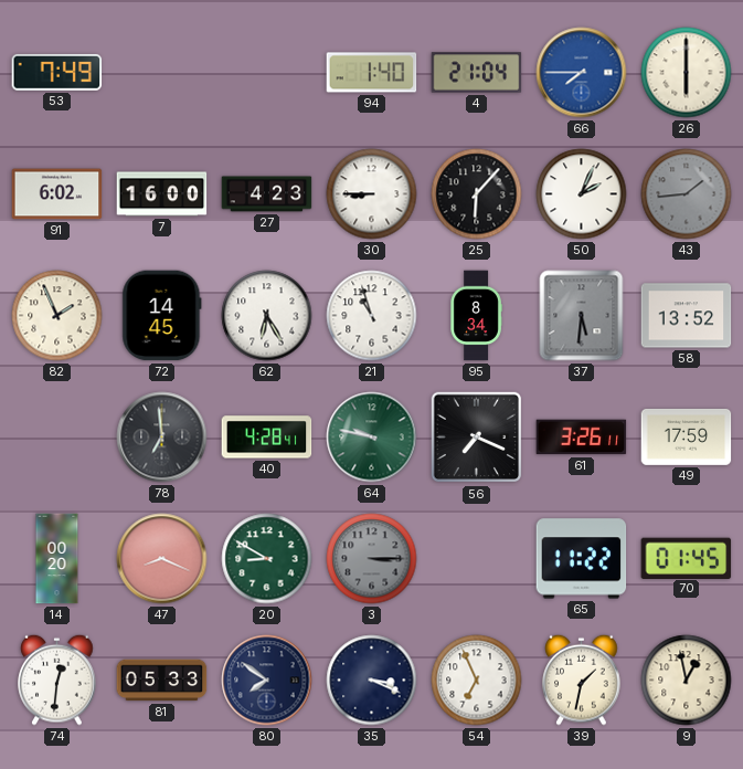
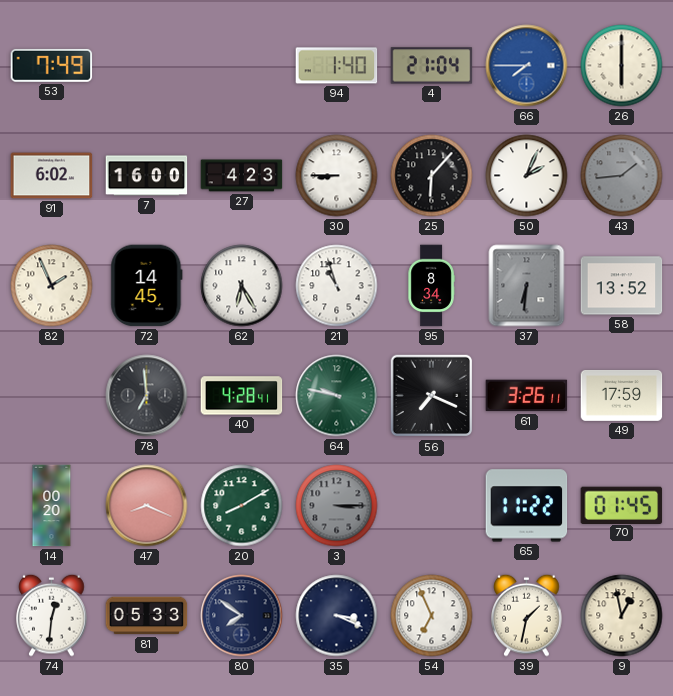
37: 5:31 -> 6:31 (527, 286)
20: 8:50 -> 8:10 (242, 506)
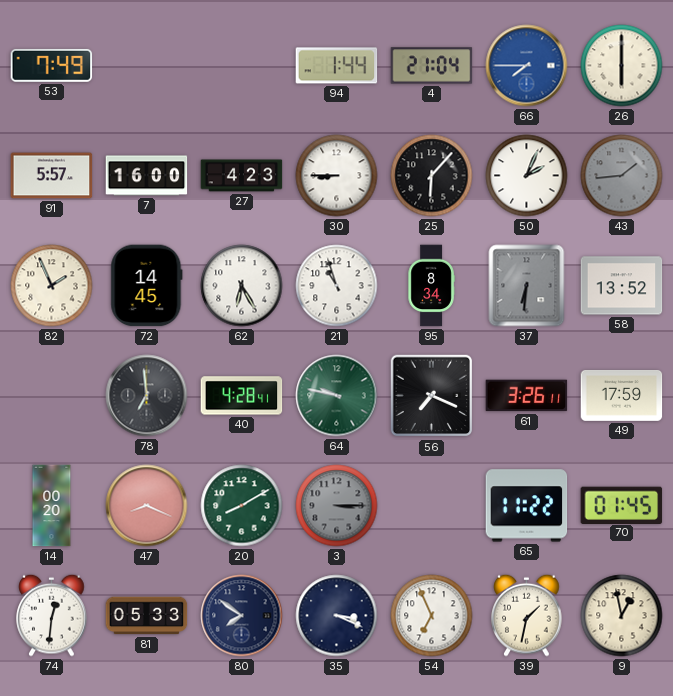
94: 1:40 -> 1:44 (337, 66)
91: 6:02 -> 5:57 (52, 176)
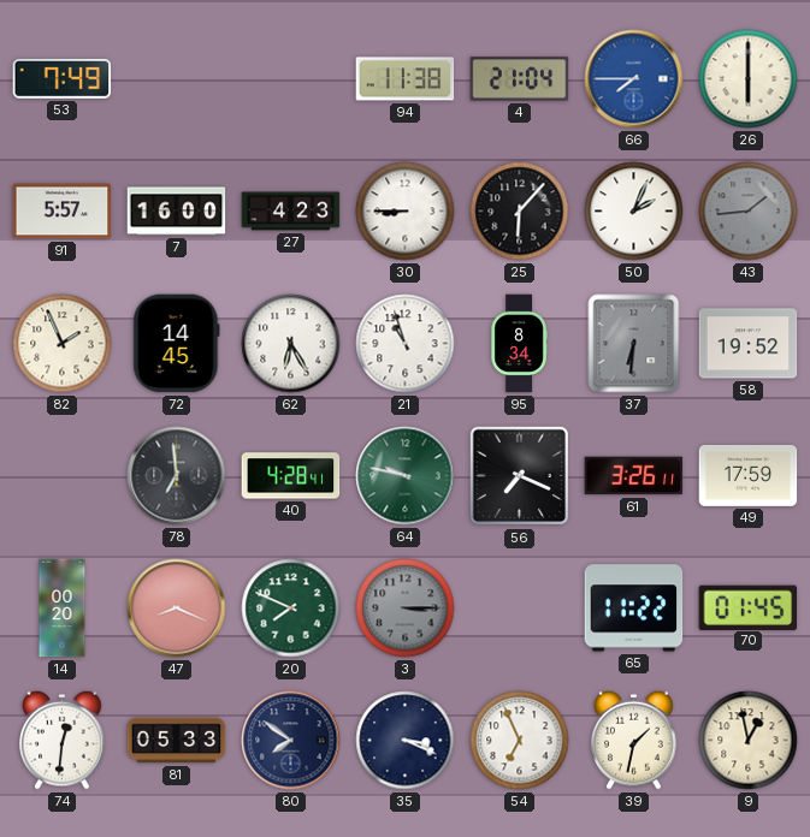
94: 1:44 -> 11:38 (406, 79)
58: 13:52 -> 19:52 (749, 344)
20: 8:10 -> 7:49 (291, 609)
